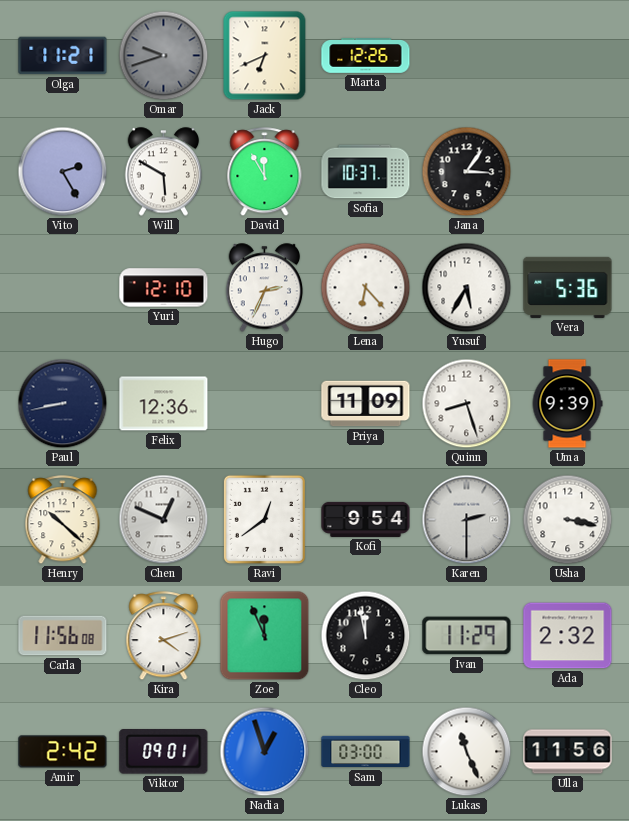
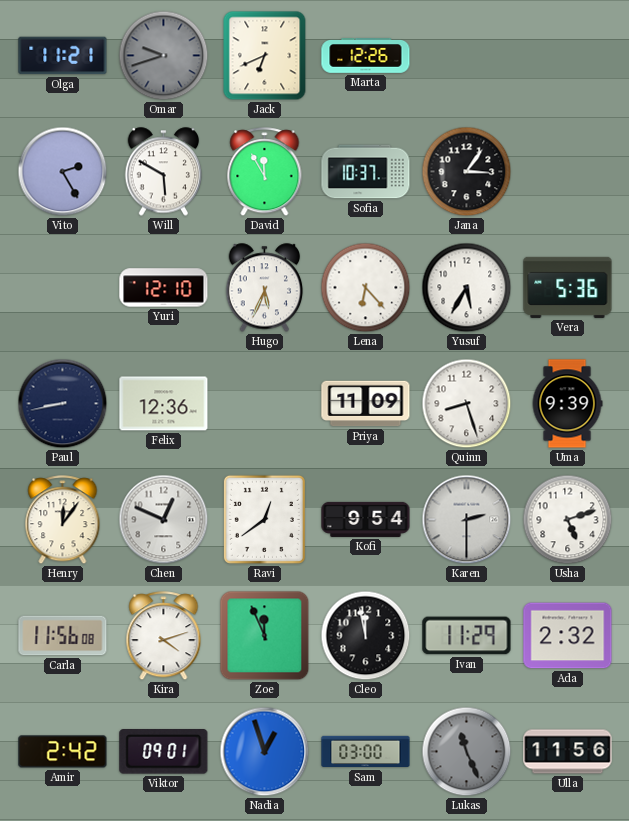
Hugo: 2:34 -> 5:34 (265, 288)
Henry: 10:22 -> 12:06 (63, 520)
Usha: 3:17 -> 5:12 (568, 520)
Lukas dial: white -> grey (467, 752)
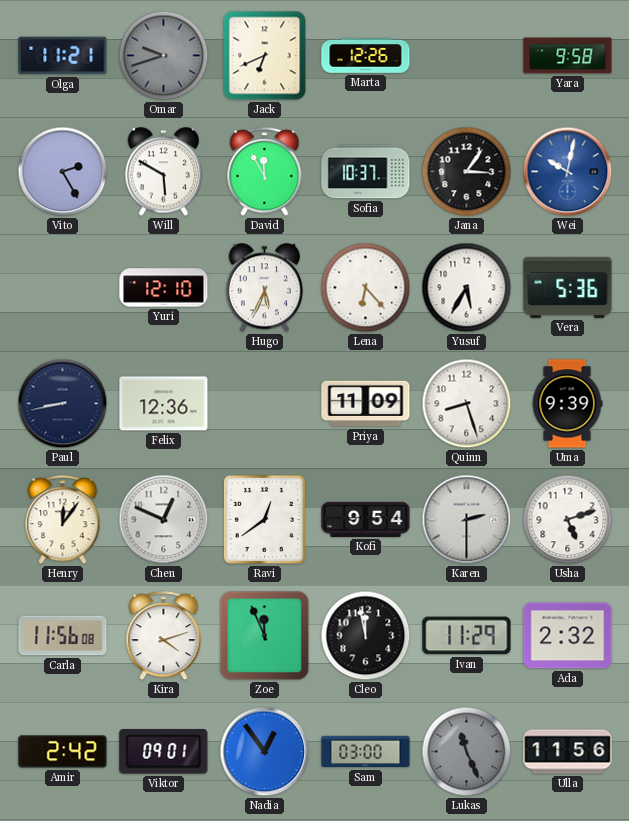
Yara: none -> 9:58 (568, 56)
Wei: none -> 10:02 (568, 172)
Nadia: 12:57 -> 12:54 (265, 752)
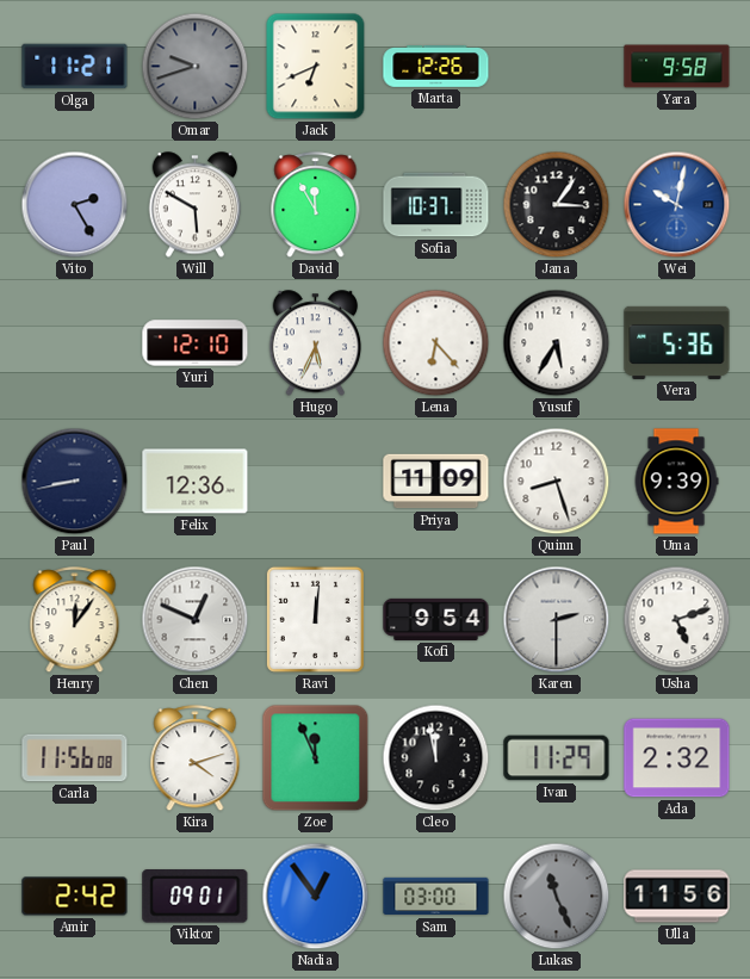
Ravi: 12:39 -> 12:01 (315, 619)
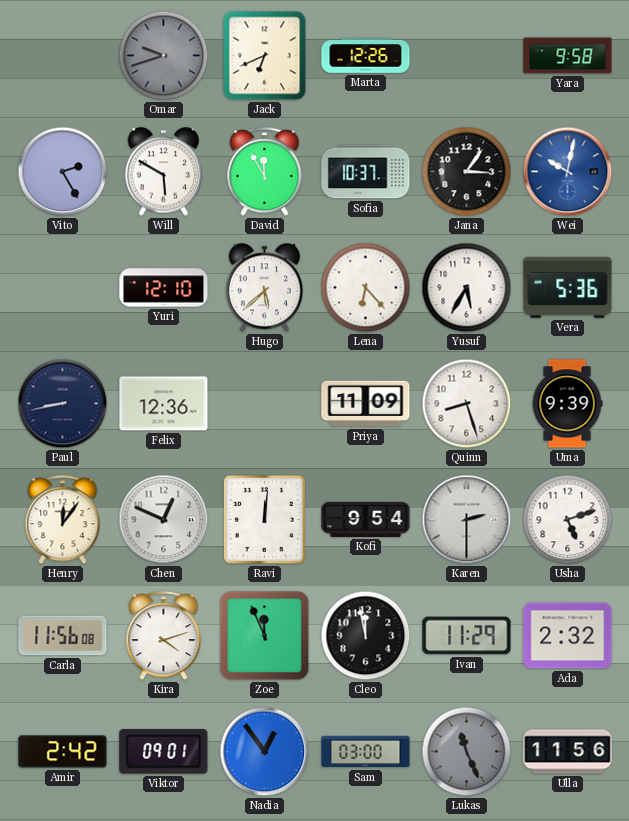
Olga: 11:21 -> none (75, 67)
Hugo: 5:34 -> 5:38 (265, 288)
